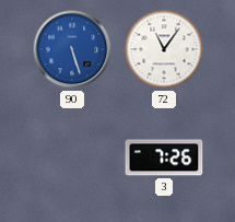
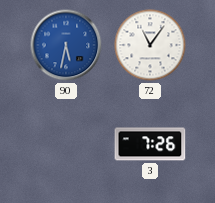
90: 5:27 -> 5:32 (66, 45)
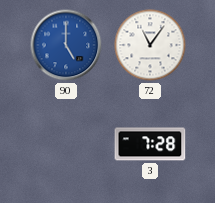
90: 5:32 -> 5:00 (66, 45)
3: 7:26 -> 7:28 (150, 144)
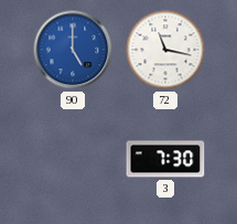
72: 11:06 -> 11:17 (165, 50)
3: 7:28 -> 7:30 (165, 159)
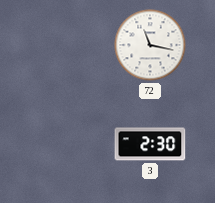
90: 5:00 -> none (73, 50)
3: 7:30 -> 2:30 (150, 144)
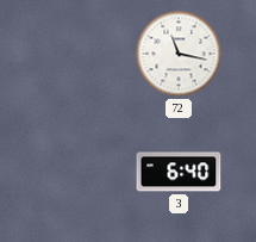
3: 2:30 -> 6:40 (179, 172)
